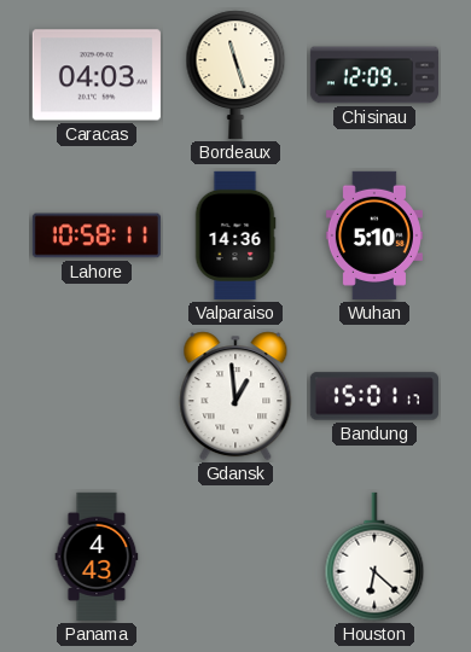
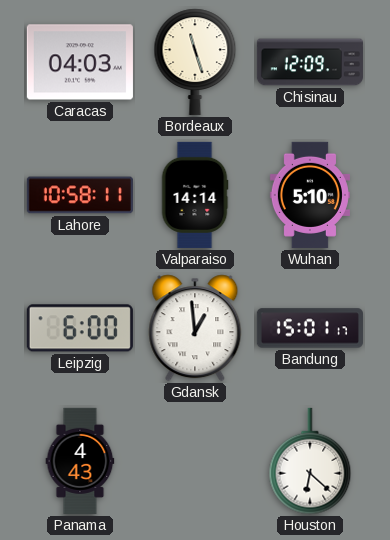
Valparaiso: 14:36 -> 14:14 (195, 195)
Leipzig: none -> 6:00 (80, 328)
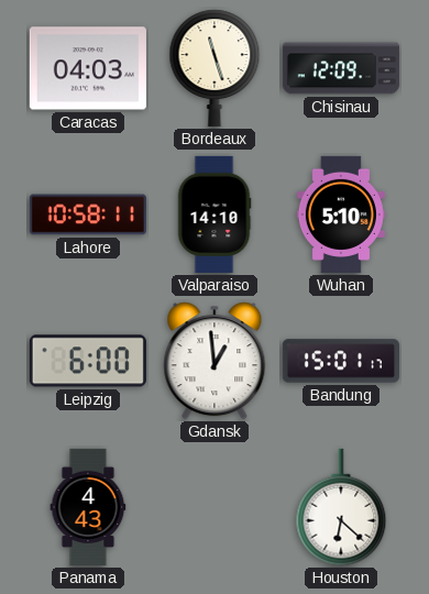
Valparaiso: 14:14 -> 14:10 (215, 215)
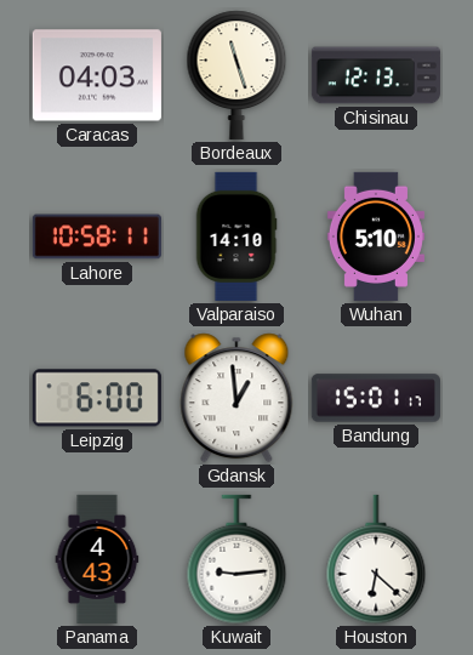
Chisinau: 12:09 -> 12:13 (376, 75)
Kuwait: none -> 9:14 (236, 559)
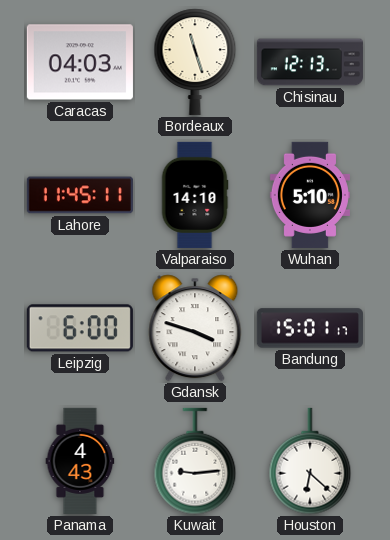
Lahore: 10:58 -> 11:45 (80, 195)
Gdansk: 12:59 -> 3:48 (195, 328)
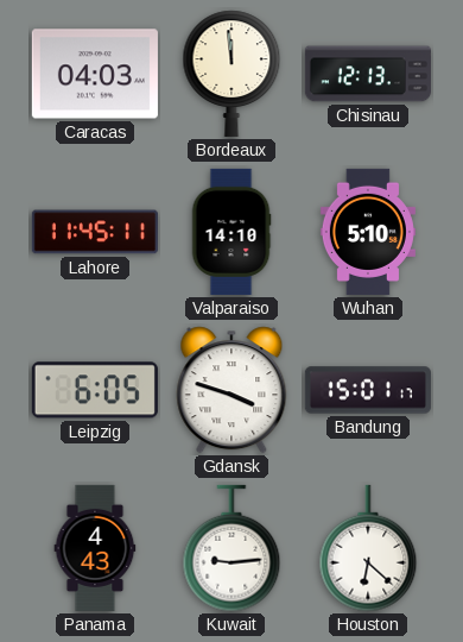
Bordeaux: 11:27 -> 11:59 (231, 74)
Leipzig: 6:00 -> 6:05 (95, 390)
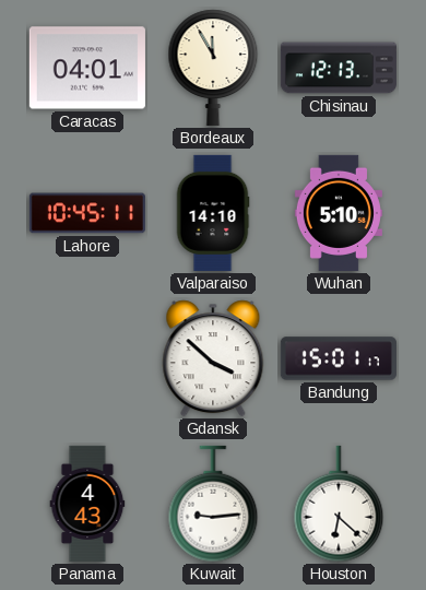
Caracas: 04:03 -> 04:01 (87, 68)
Bordeaux: 11:59 -> 11:55 (213, 68)
Lahore: 11:45 -> 10:45 (87, 213)
Leipzig: 6:05 -> none (95, 390)
Gdansk: 3:48 -> 3:52 (213, 358)
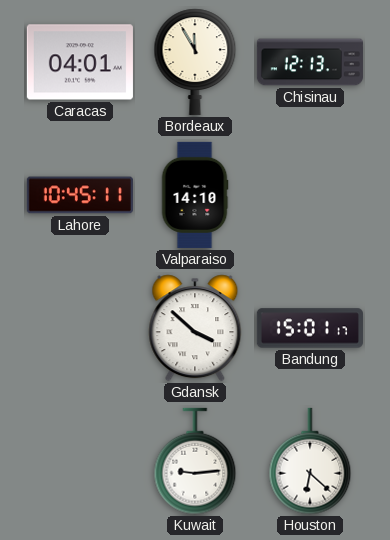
Wuhan: 5:10 -> none (339, 213)
Panama: 4:43 -> none (87, 504)
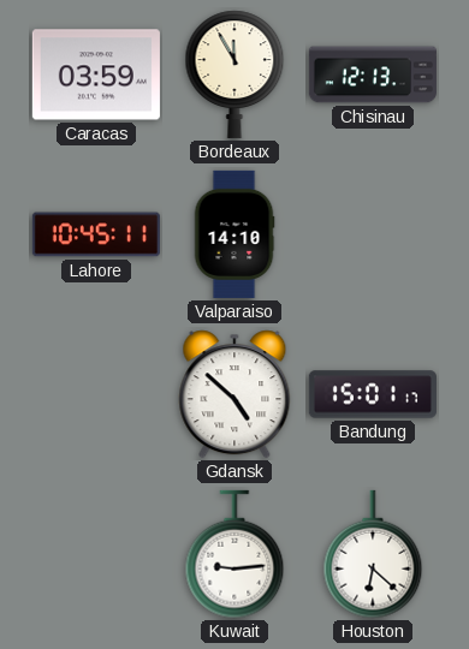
Caracas: 04:01 -> 03:59 (96, 75)
Gdansk: 3:52 -> 4:52 (234, 394)
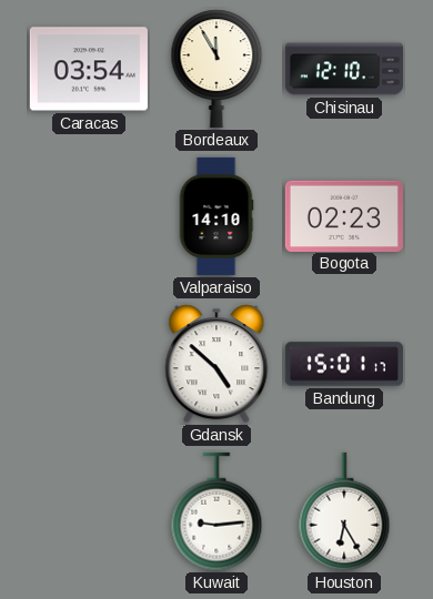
Caracas: 03:59 -> 03:54 (89, 69)
Chisinau: 12:13 -> 12:10 (344, 69)
Lahore: 10:45 -> none (96, 234)
Bogota: none -> 02:23 (344, 215)
Houston: 6:22 -> 6:25 (344, 511)
